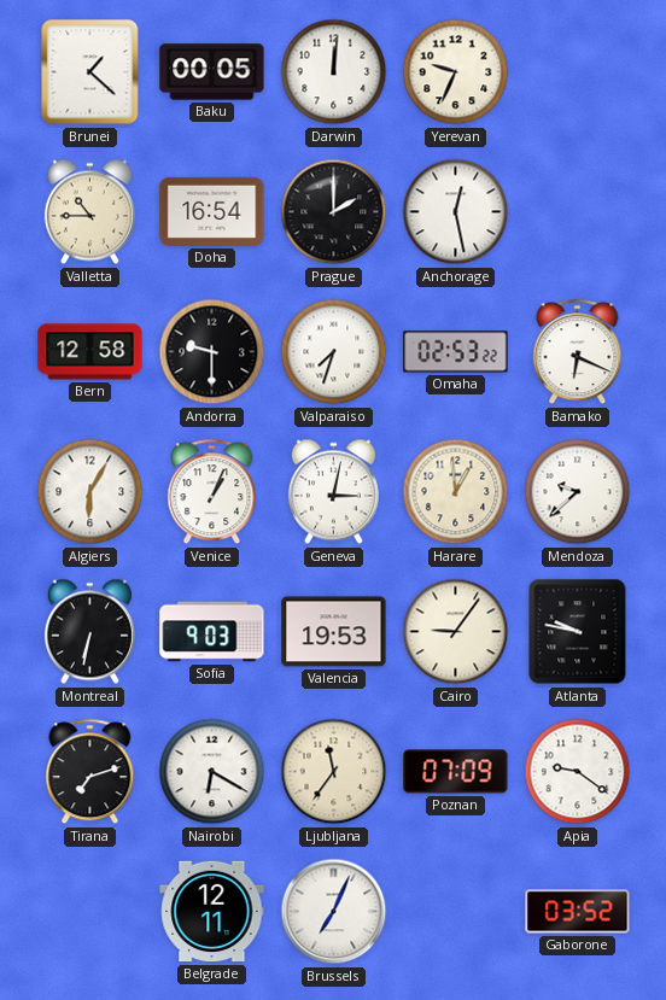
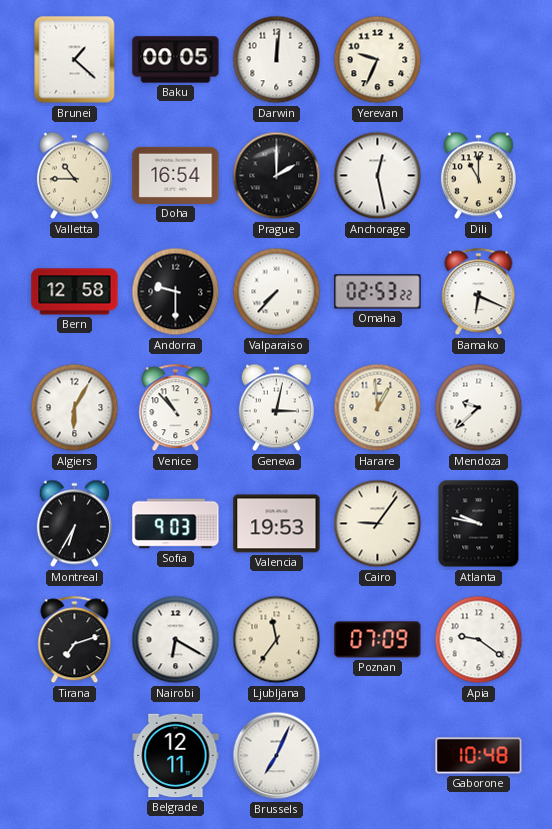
Dili: none -> 11:00 (478, 176)
Valparaiso: 7:33 -> 7:37 (277, 292)
Venice: 1:04 -> 10:53 (176, 408)
Montreal: 6:32 -> 6:35 (74, 524)
Gaborone: 03:52 -> 10:48 (479, 756)
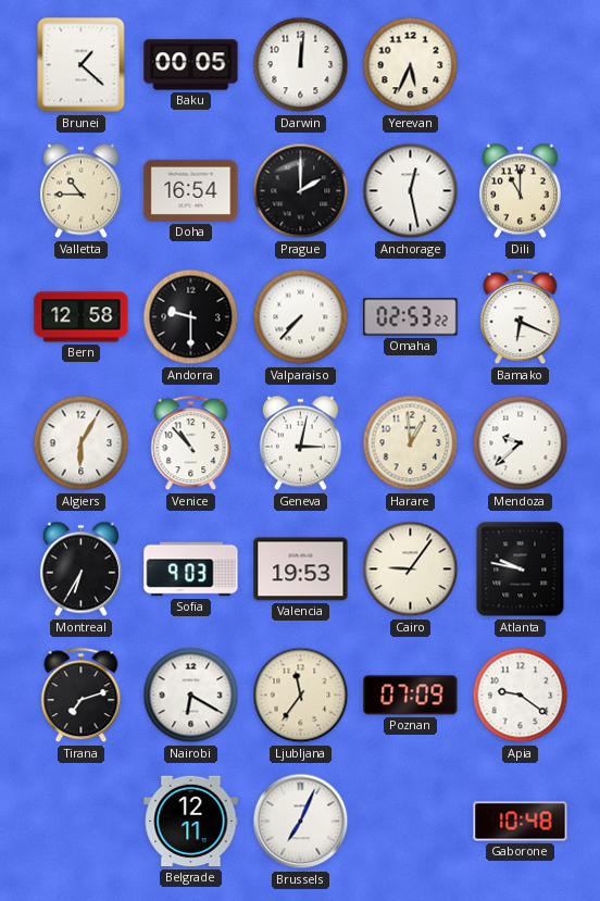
Yerevan: 9:34 -> 5:34 (411, 65)
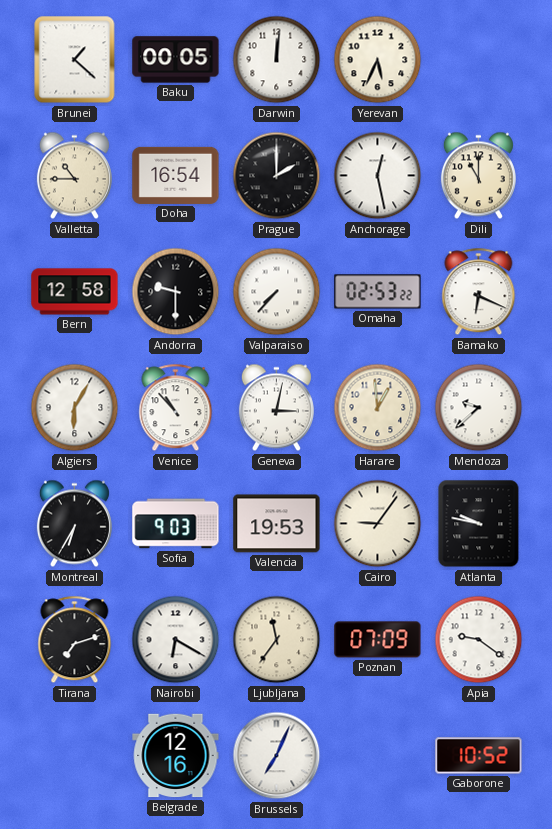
Belgrade: 12:11 -> 12:16 (176, 756)
Gaborone: 10:48 -> 10:52 (479, 756)
